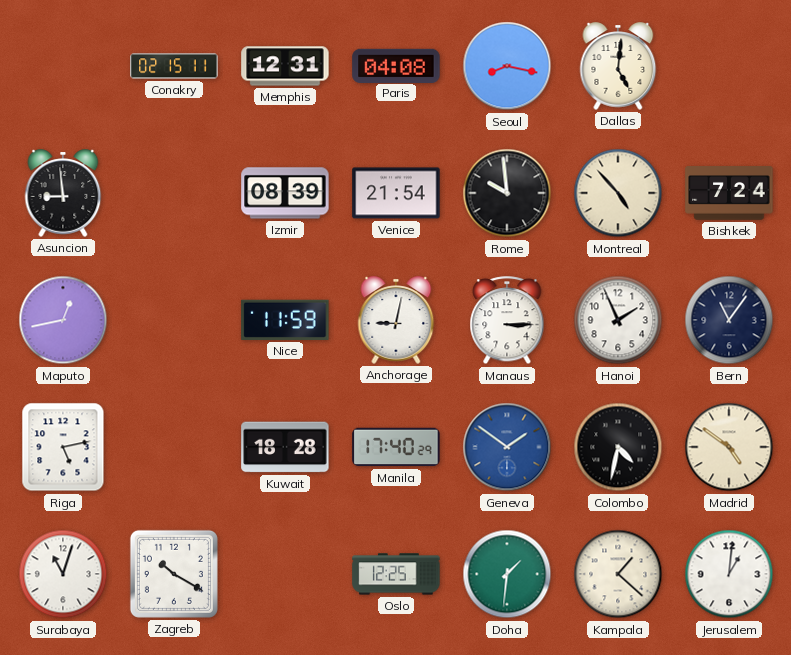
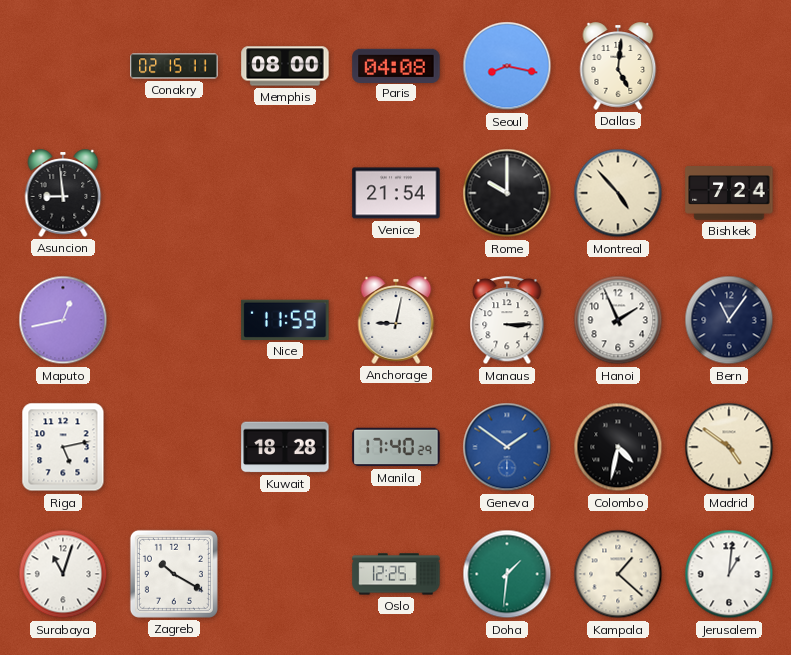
Memphis: 12:31 -> 08:00 (285, 66)
Izmir: 08:39 -> none (285, 193)
Rome: 9:59 -> 10:00 (507, 193)
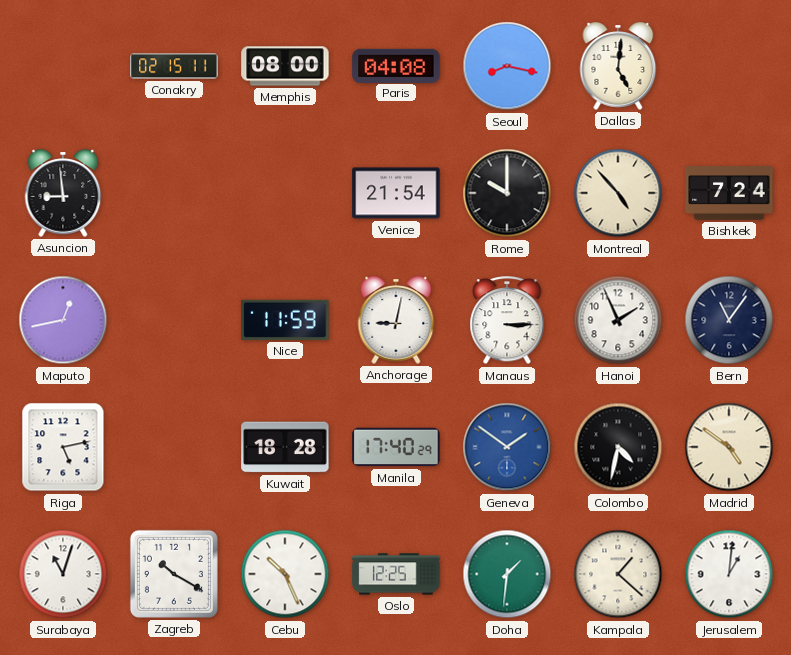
Cebu: none -> 10:26 (285, 574)
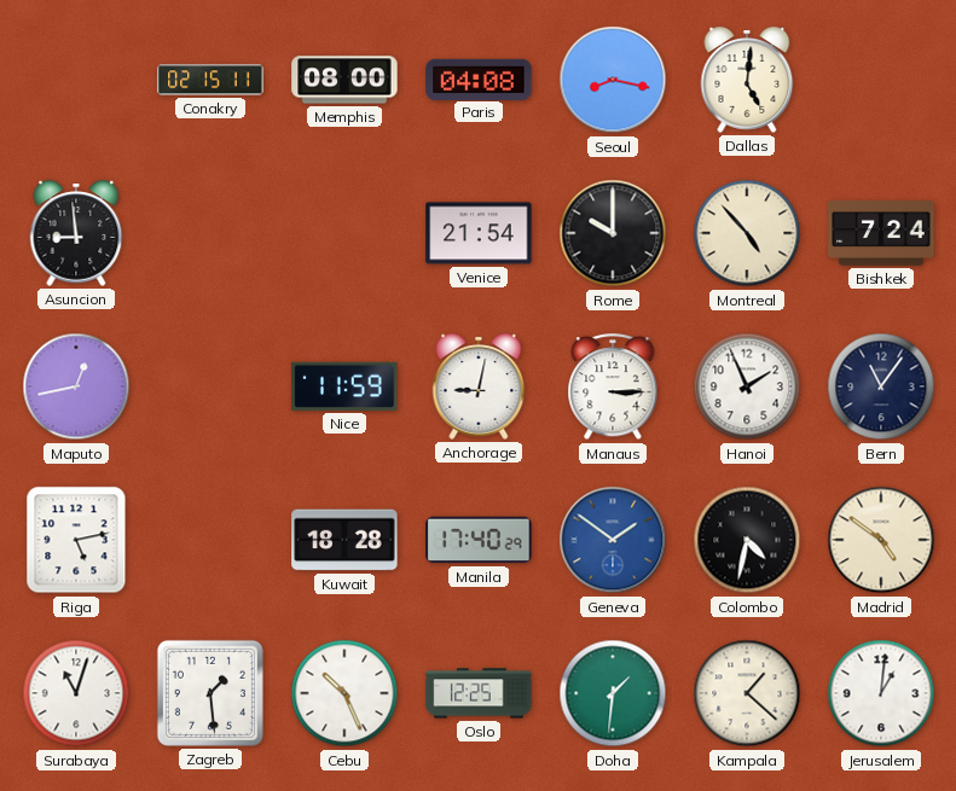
Zagreb: 10:20 -> 1:29 (210, 693)
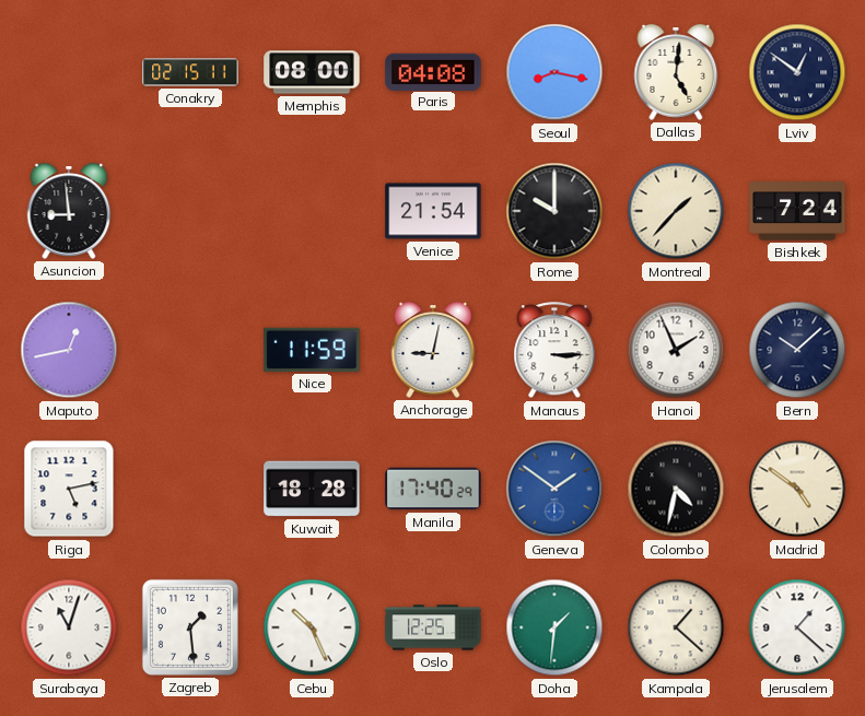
Lviv: none -> 12:51 (797, 72)
Montreal: 4:53 -> 1:37 (676, 211)
Bern: 11:06 -> 10:08 (797, 350)
Jerusalem: 1:01 -> 1:22 (797, 627)
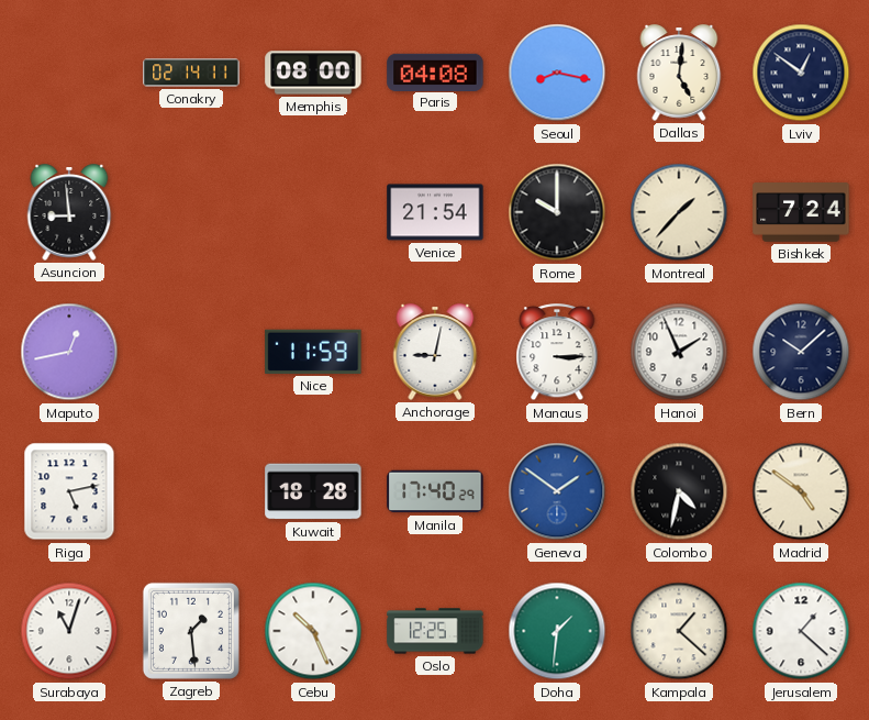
Conakry: 02:15 -> 02:14 (191, 73)
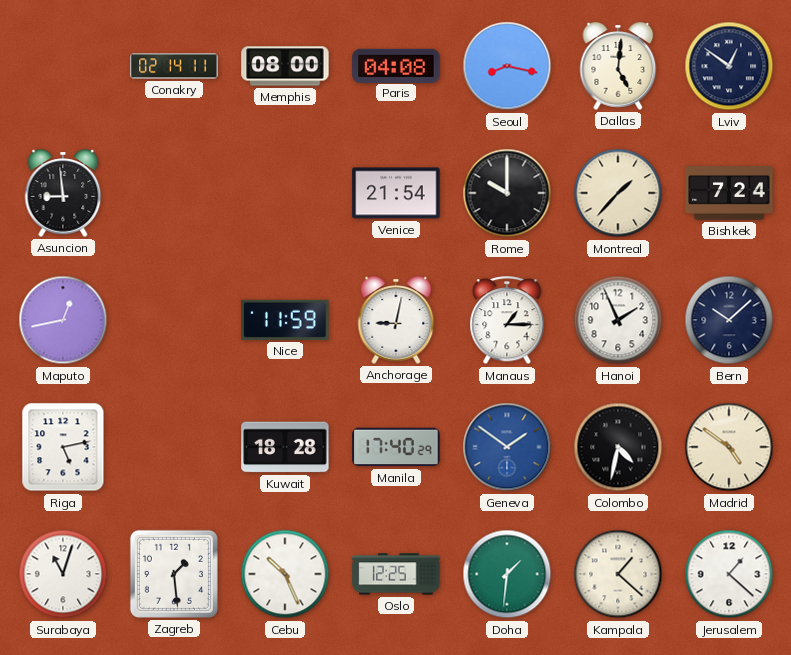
Manaus: 3:15 -> 1:15 (507, 321)
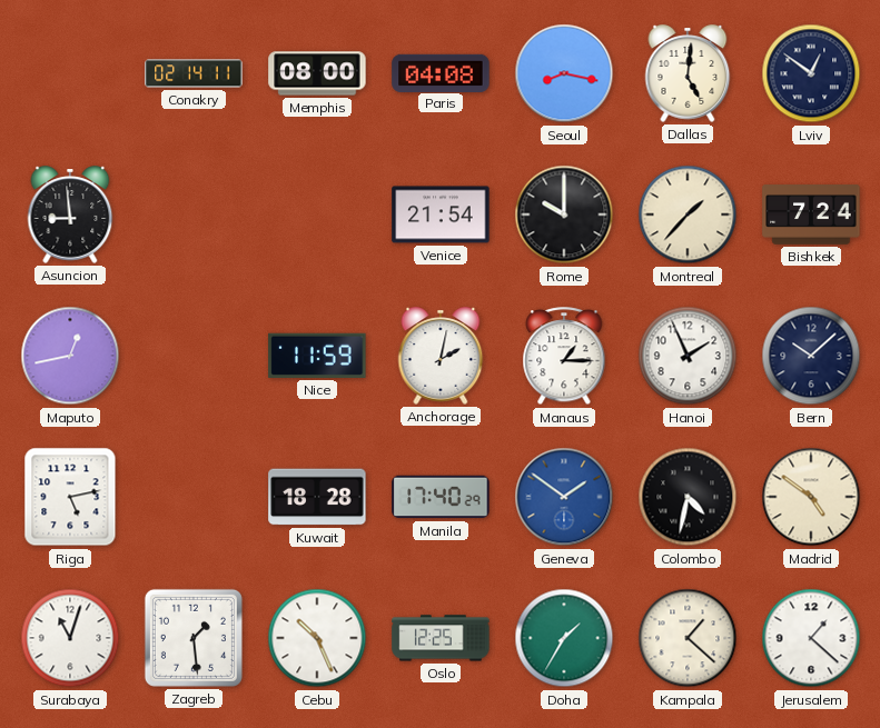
Anchorage: 9:02 -> 2:02 (441, 356)
Doha: 1:31 -> 1:35 (564, 638)
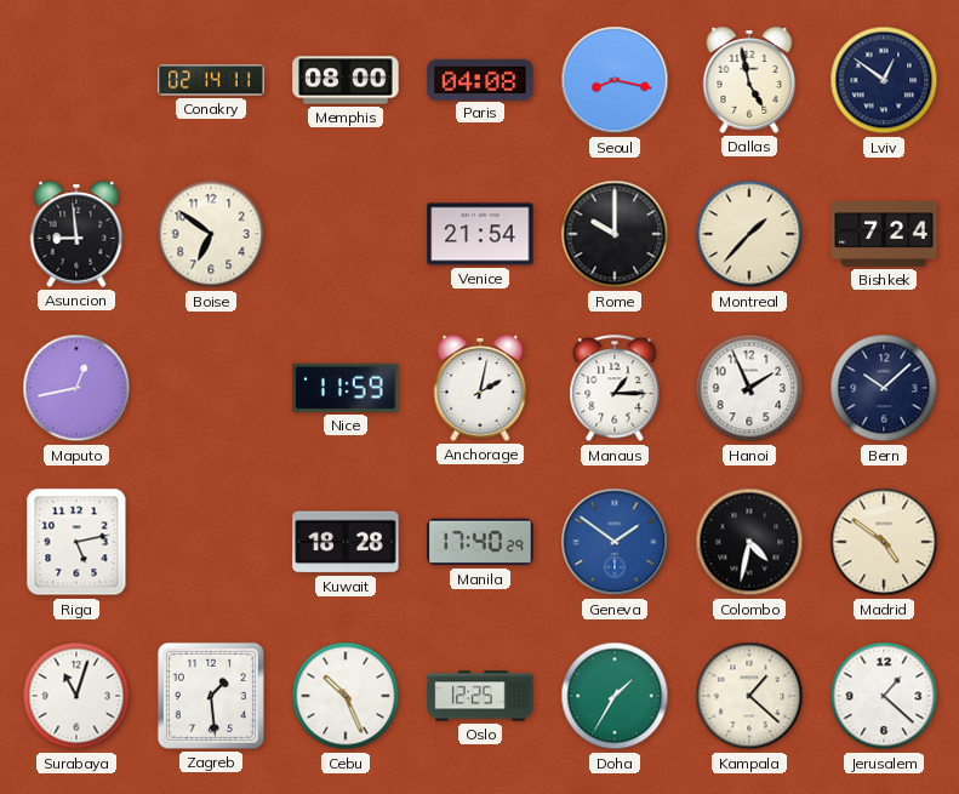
Dallas: 5:01 -> 4:58 (749, 80)
Boise: none -> 6:51 (211, 234)
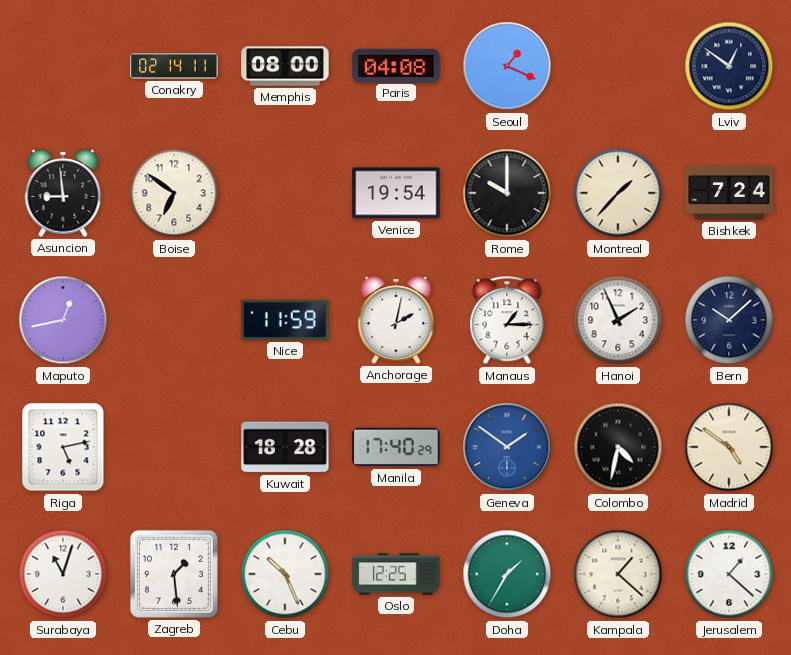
Seoul: 8:17 -> 1:19 (507, 66)
Dallas: 4:58 -> none (749, 80)
Venice: 21:54 -> 19:54 (396, 193)
